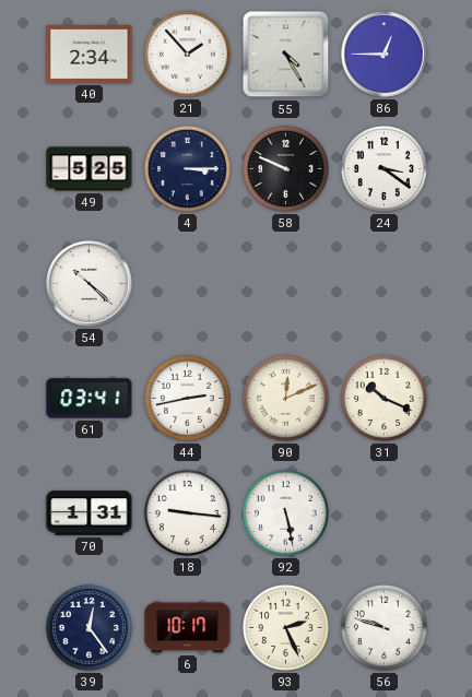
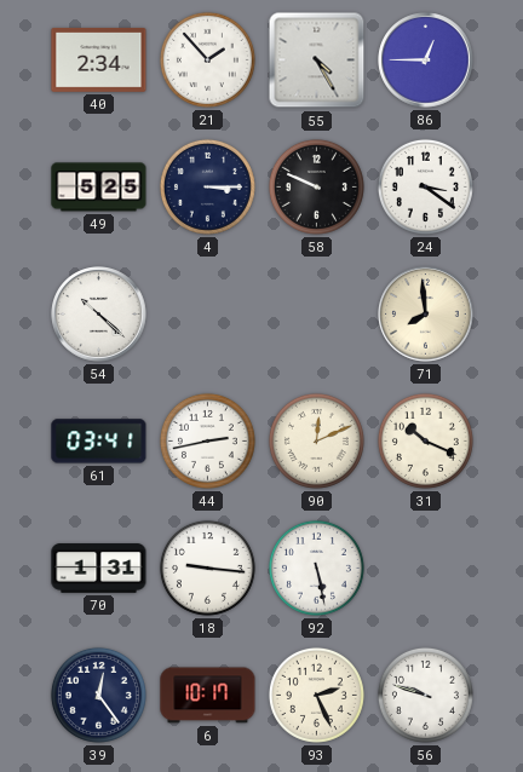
71: none -> 7:59 (426, 315)
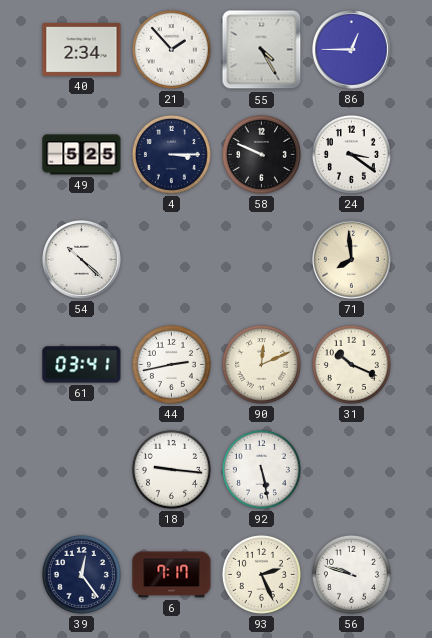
70: 1:31 -> none (99, 569)
6: 10:17 -> 7:17 (172, 575)
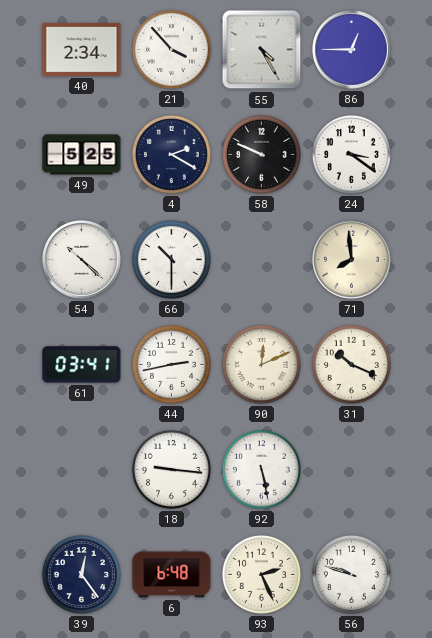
21: 1:53 -> 3:53 (171, 49)
4: 3:15 -> 2:20 (171, 154)
66: none -> 10:30 (171, 259)
6: 7:17 -> 6:48 (172, 575)
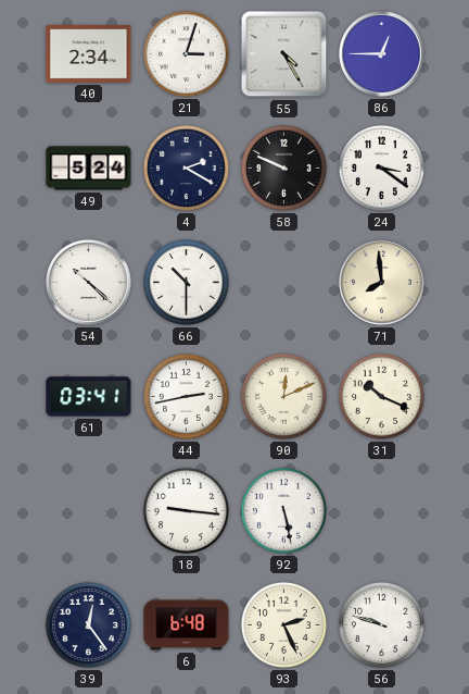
21: 3:53 -> 3:03 (186, 53)
49: 5:25 -> 5:24 (89, 169)
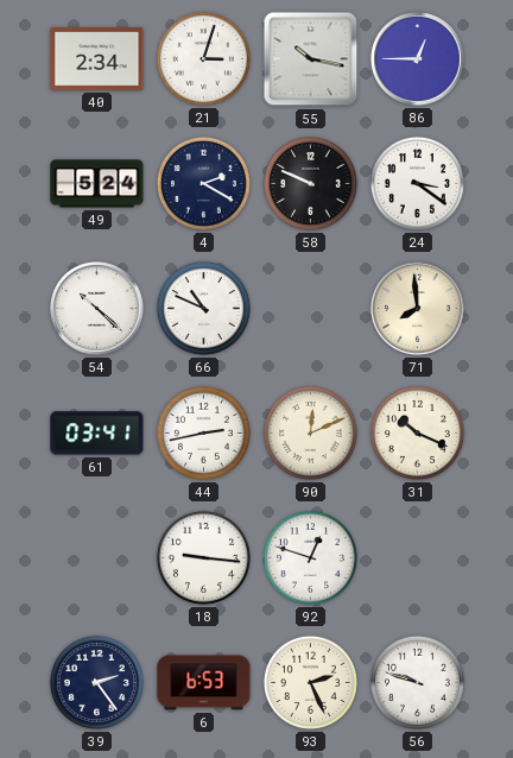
55: 4:25 -> 10:17 (311, 59)
66: 10:30 -> 10:49 (203, 308)
92: 5:28 -> 12:48 (310, 557)
39: 12:24 -> 2:24 (96, 682)
6: 6:48 -> 6:53 (204, 683)
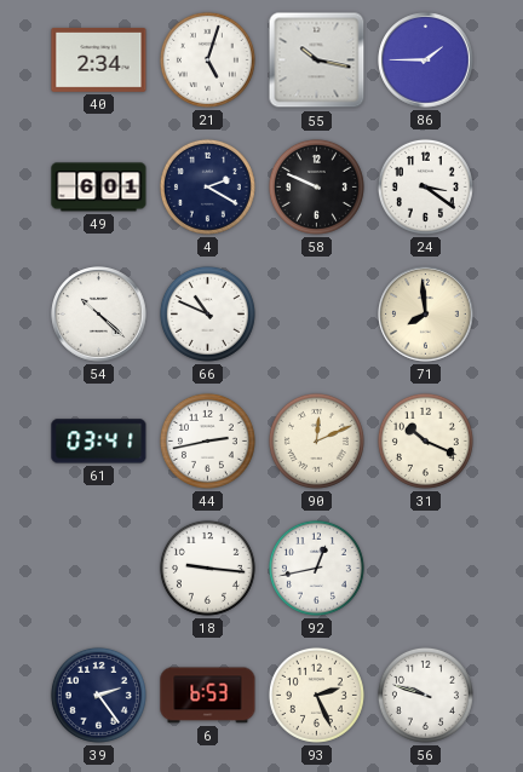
21: 3:03 -> 5:03 (207, 59)
86: 12:45 -> 1:45 (426, 61)
49: 5:24 -> 6:01 (99, 188)
92: 12:48 -> 12:43 (316, 568)
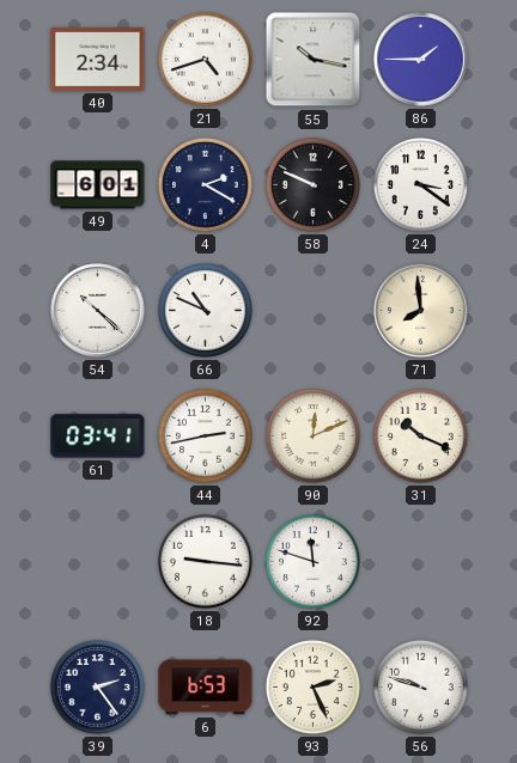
21: 5:03 -> 4:42 (205, 59)
92: 12:43 -> 11:48 (312, 561)
